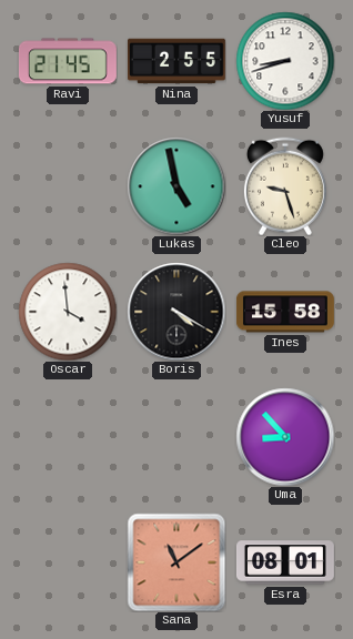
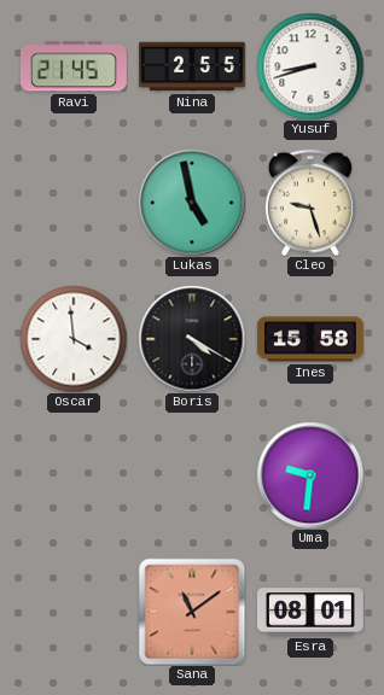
Uma: 8:53 -> 9:31 (310, 475)
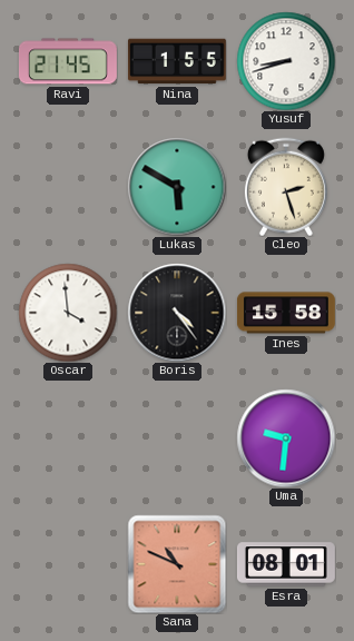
Nina: 2:55 -> 1:55 (177, 61)
Lukas: 4:58 -> 5:50 (177, 187)
Cleo: 9:27 -> 2:27 (286, 187)
Boris: 4:20 -> 4:24 (177, 313)
Sana: 11:09 -> 10:49 (177, 564)
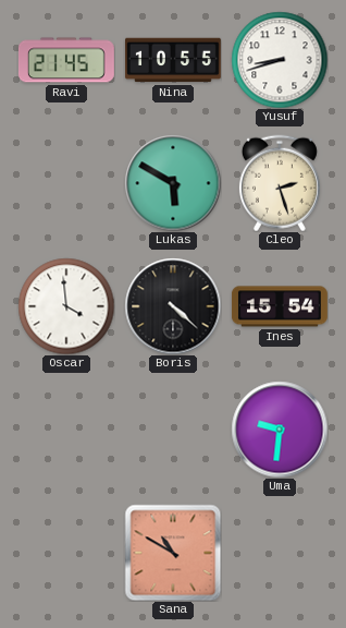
Nina: 1:55 -> 10:55 (173, 60)
Boris: 4:24 -> 4:22 (173, 306)
Ines: 15:58 -> 15:54 (280, 306)
Sana: 10:49 -> 10:50 (173, 553)
Esra: 08:01 -> none (286, 564)
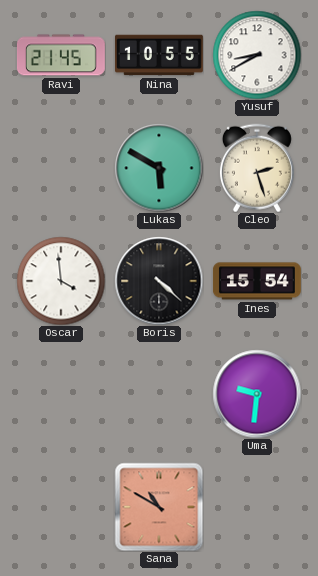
Yusuf: 8:42 -> 8:40 (257, 55)
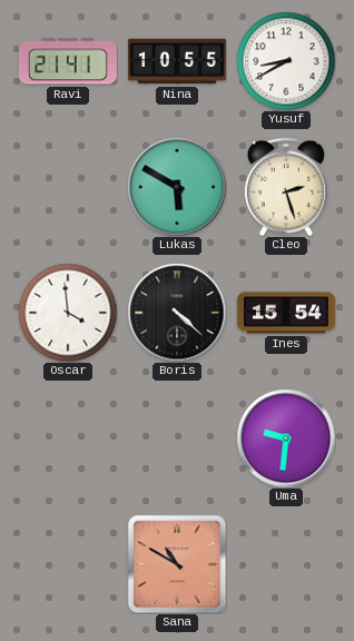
Ravi: 21:45 -> 21:41 (68, 61)
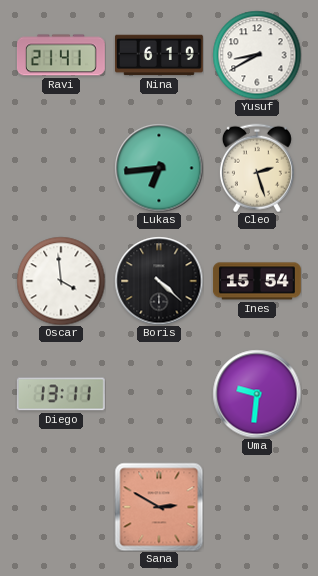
Nina: 10:55 -> 6:19 (159, 55)
Lukas: 5:50 -> 6:44 (159, 168)
Diego: none -> 13:11 (61, 394)
Sana: 10:50 -> 2:50 (159, 507)
